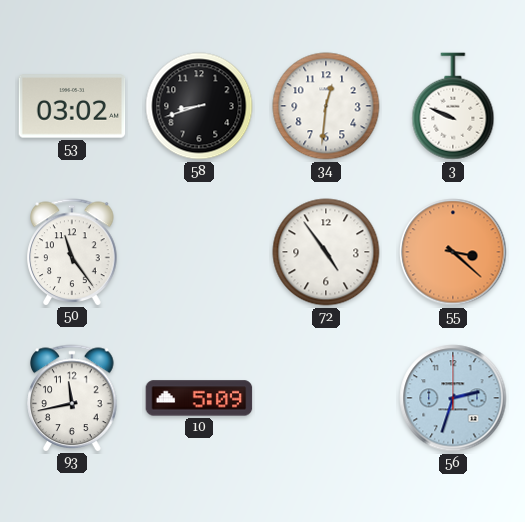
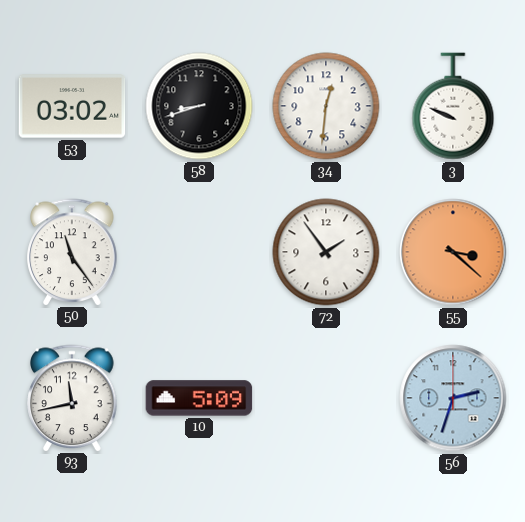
72: 4:54 -> 1:54 (326, 252)
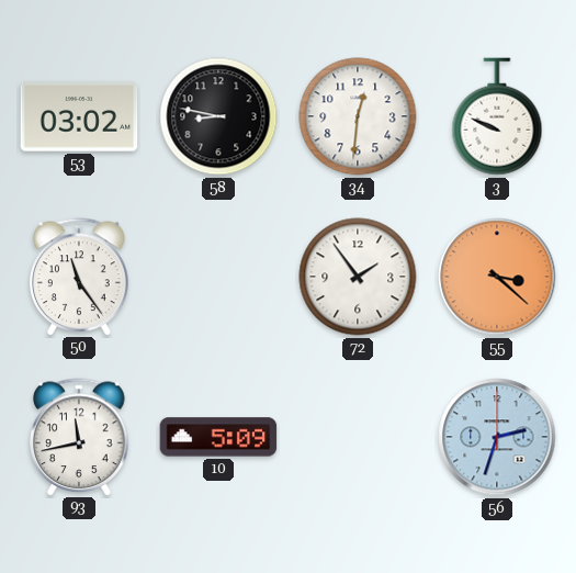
58: 8:42 -> 8:47 (218, 116)
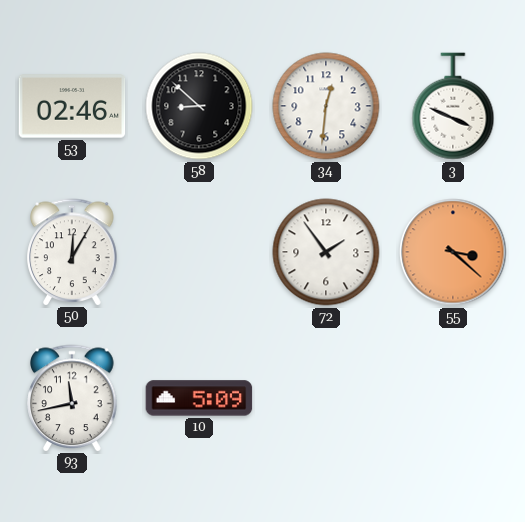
53: 03:02 -> 02:46 (72, 106)
58: 8:47 -> 8:52 (199, 106)
3: 9:49 -> 3:49 (453, 106)
50: 11:24 -> 12:05 (72, 252)
56: 2:33 -> none (497, 437)
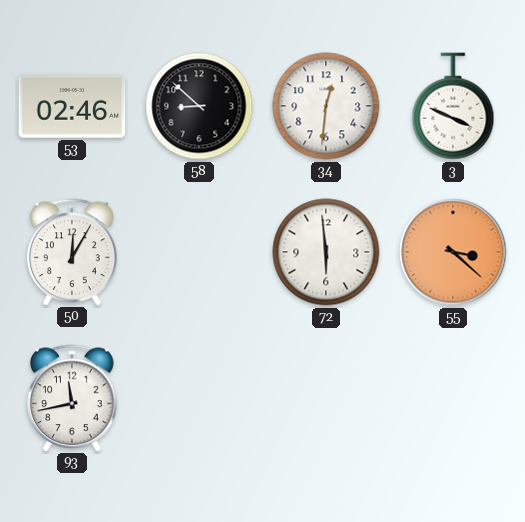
72: 1:54 -> 5:59 (326, 252)
10: 5:09 -> none (199, 398)
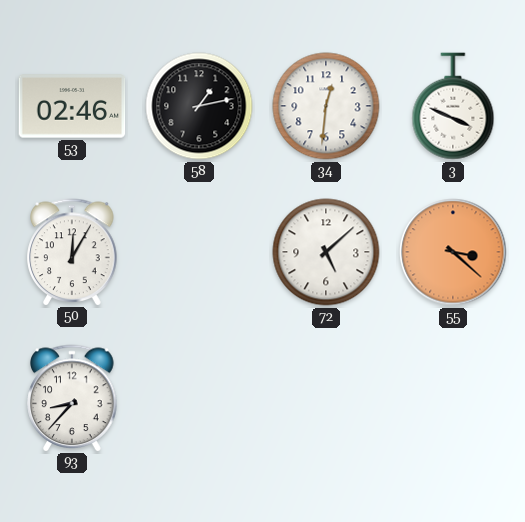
58: 8:52 -> 1:13 (199, 106)
72: 5:59 -> 5:08 (326, 252)
93: 11:43 -> 8:37 (72, 398)
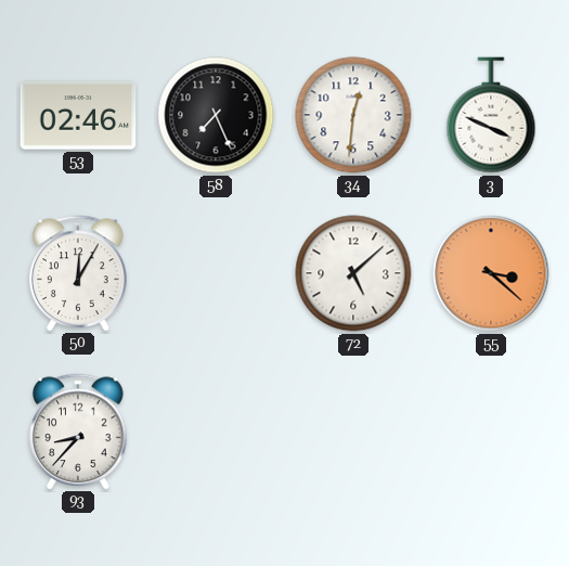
58: 1:13 -> 7:26 (216, 115)
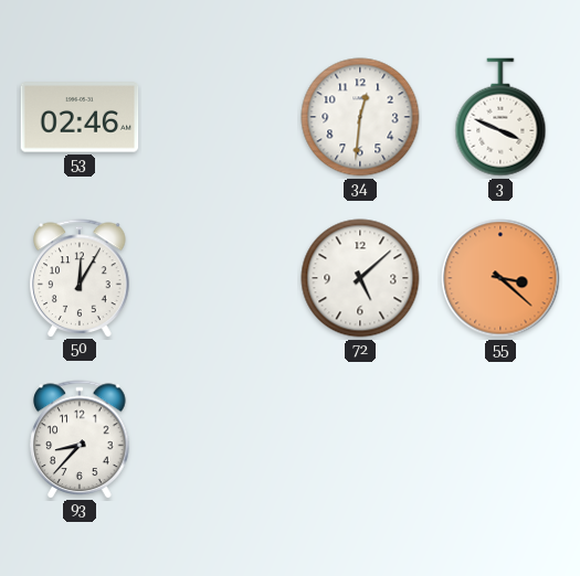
58: 7:26 -> none (216, 115)
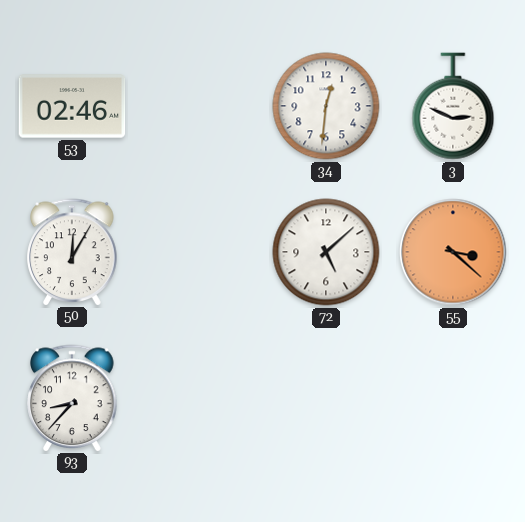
3: 3:49 -> 2:49 (453, 106)
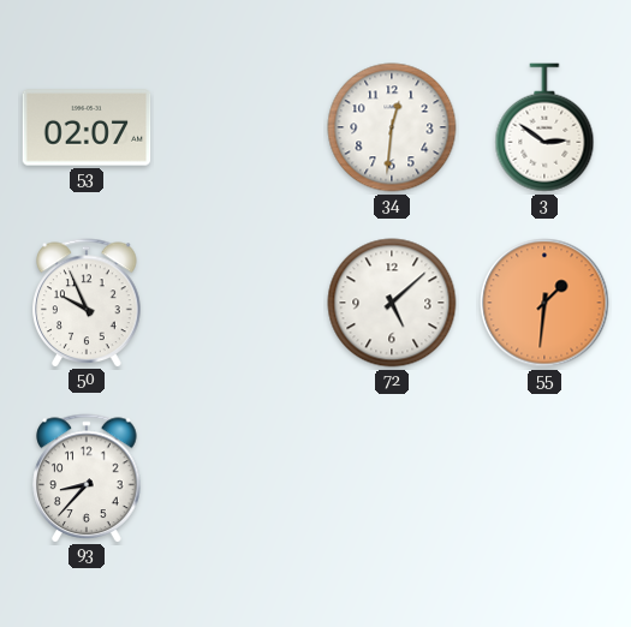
53: 02:46 -> 02:07 (87, 127)
3: 2:49 -> 2:51 (544, 127)
50: 12:05 -> 9:56 (87, 303)
55: 3:22 -> 1:31 (544, 303)
